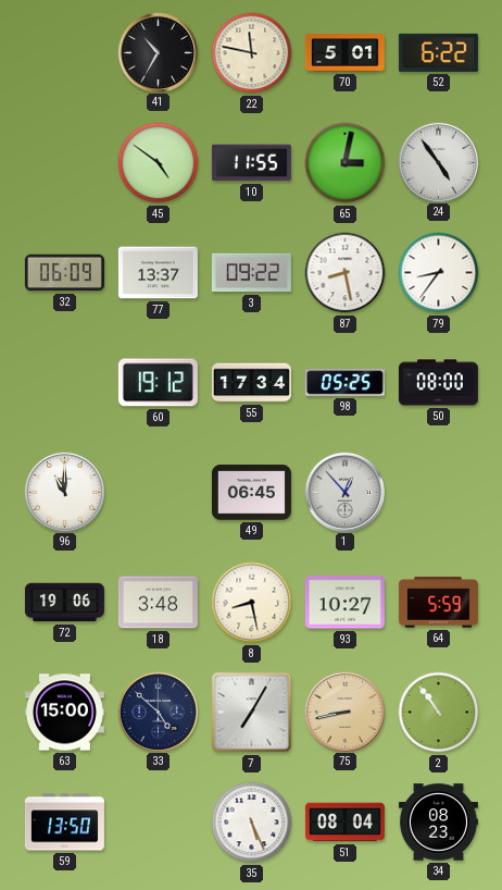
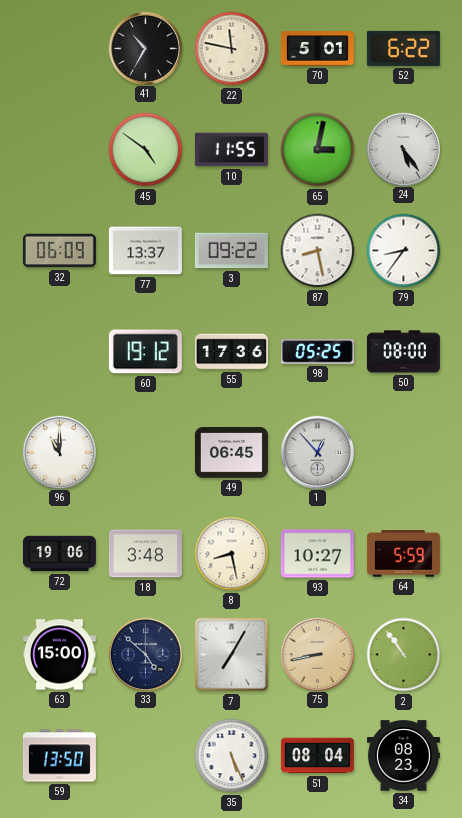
24: 4:54 -> 5:24 (403, 149)
55: 17:34 -> 17:36 (231, 352)
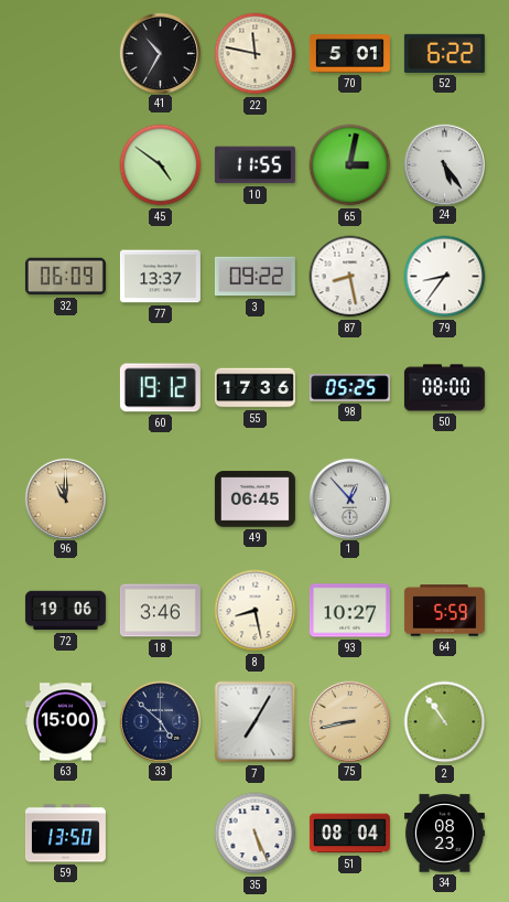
96 dial: white -> champagne (65, 498)
18: 3:48 -> 3:46 (160, 611)
